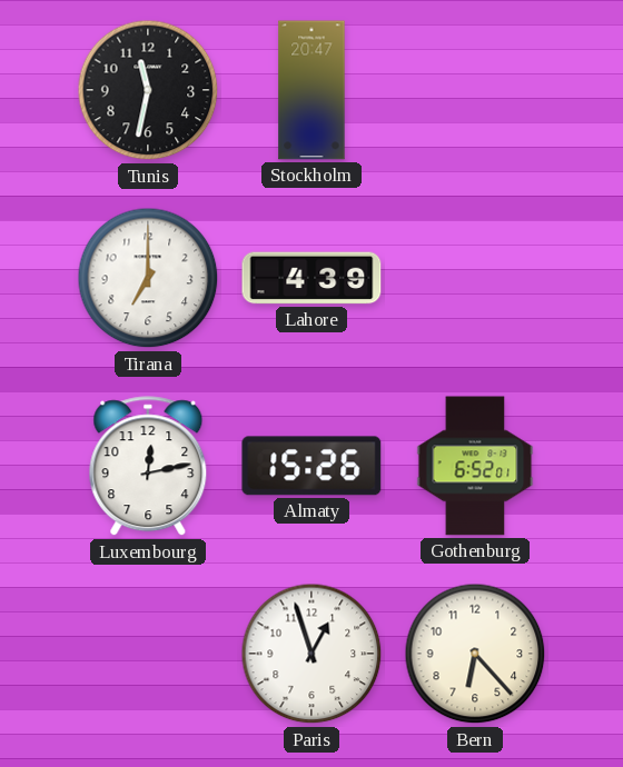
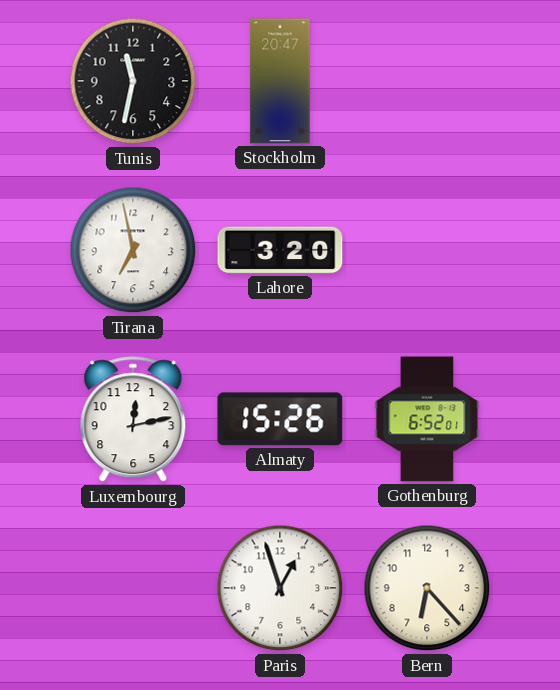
Tirana: 7:00 -> 6:58 (133, 250)
Lahore: 4:39 -> 3:20 (280, 250)
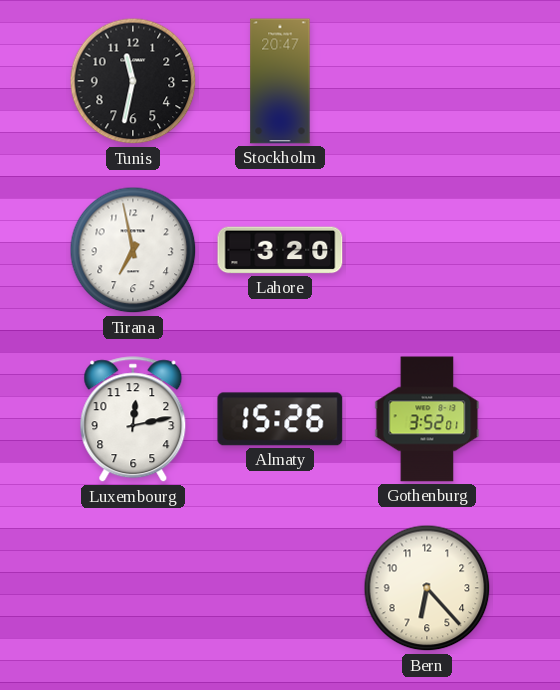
Gothenburg: 6:52 -> 3:52 (427, 419)
Paris: 12:57 -> none (280, 588)
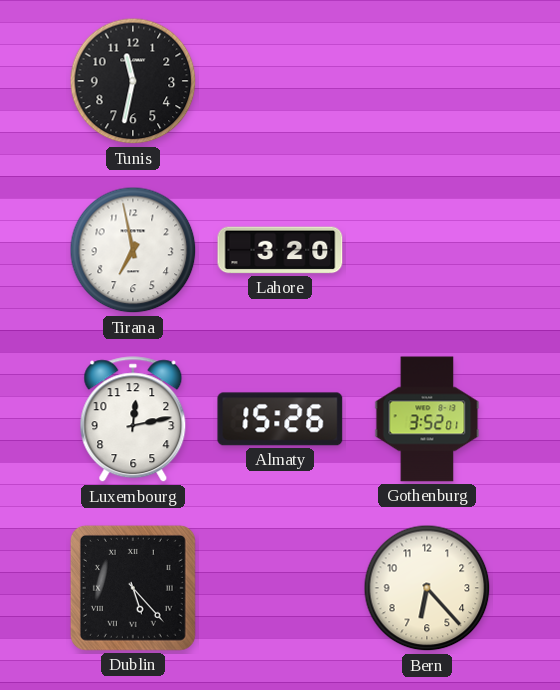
Stockholm: 20:47 -> none (280, 81)
Dublin: none -> 5:23 (133, 588)
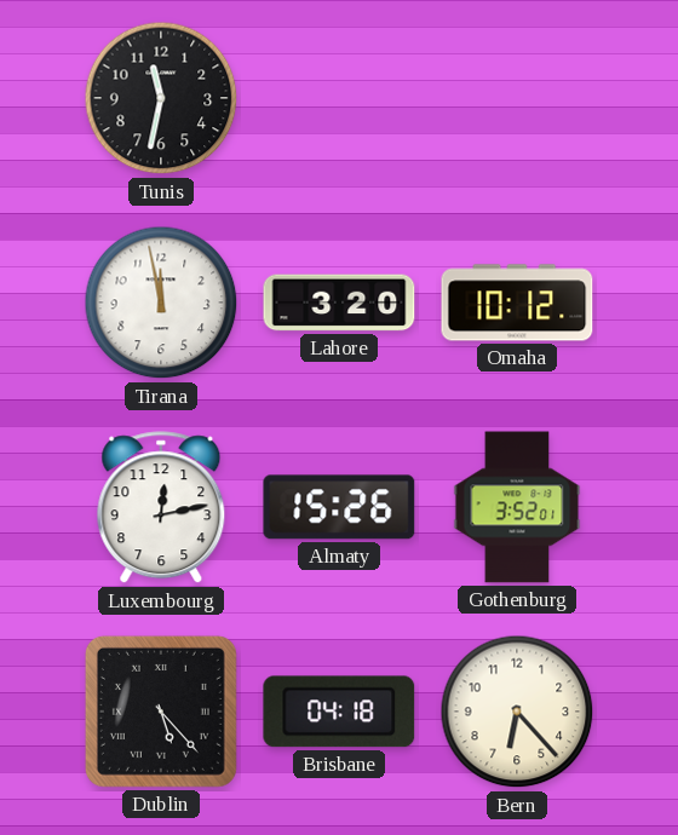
Tirana: 6:58 -> 11:58 (161, 303)
Omaha: none -> 10:12 (517, 303)
Brisbane: none -> 04:18 (339, 712)
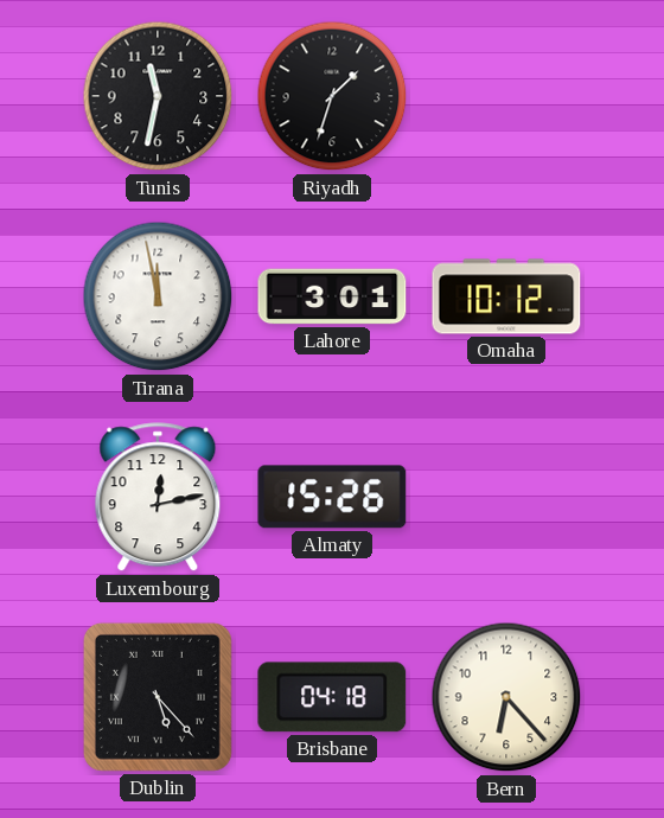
Riyadh: none -> 1:33 (332, 96)
Lahore: 3:20 -> 3:01 (332, 296)
Gothenburg: 3:52 -> none (517, 507)
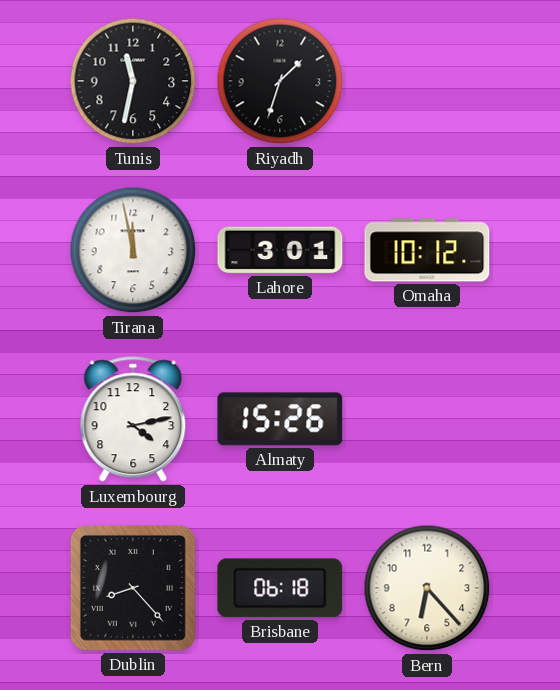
Luxembourg: 12:13 -> 4:13 (133, 420)
Dublin: 5:23 -> 8:23 (133, 588)
Brisbane: 04:18 -> 06:18 (280, 588)
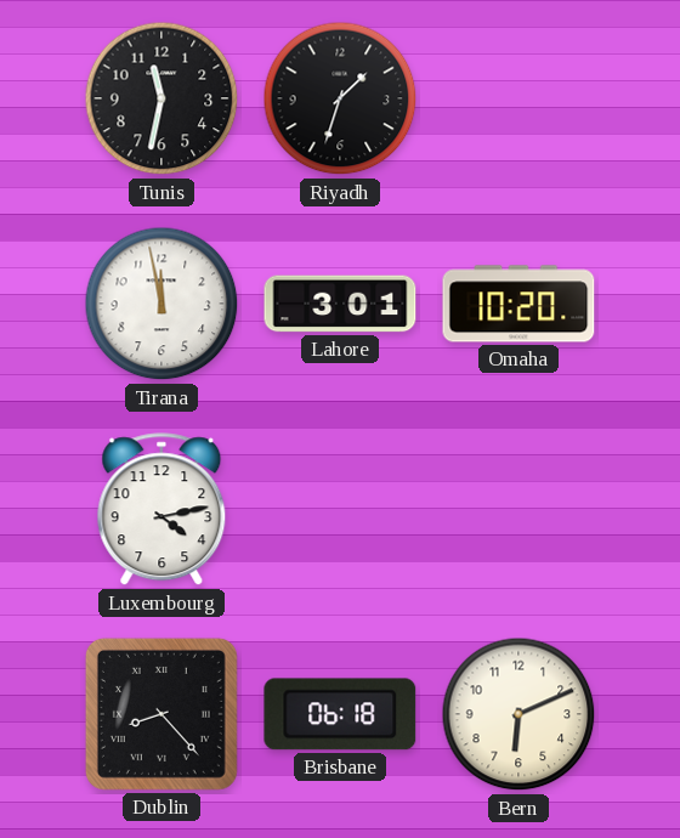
Omaha: 10:12 -> 10:20 (518, 304)
Almaty: 15:26 -> none (280, 419)
Bern: 6:23 -> 6:11 (518, 714)
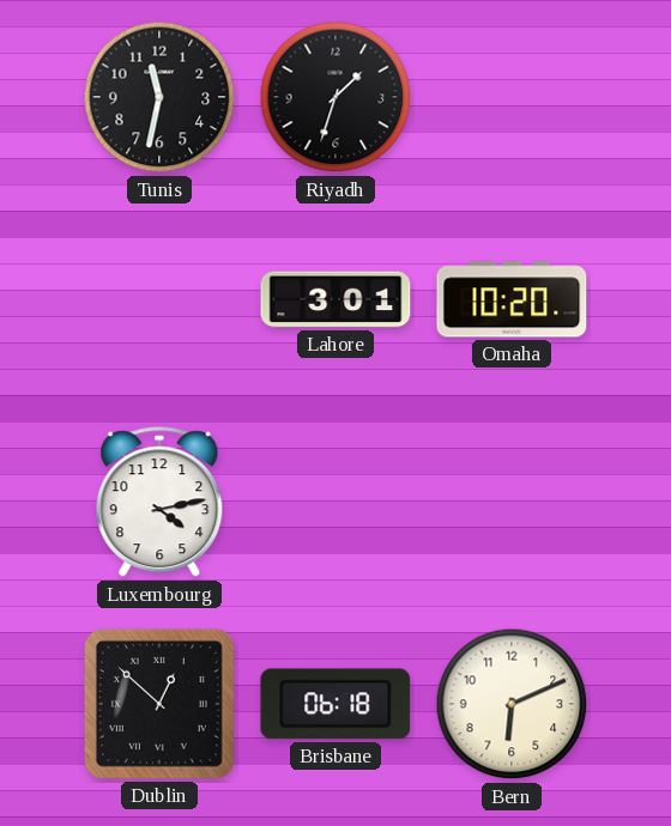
Tirana: 11:58 -> none (161, 304)
Dublin: 8:23 -> 12:52 (159, 704)
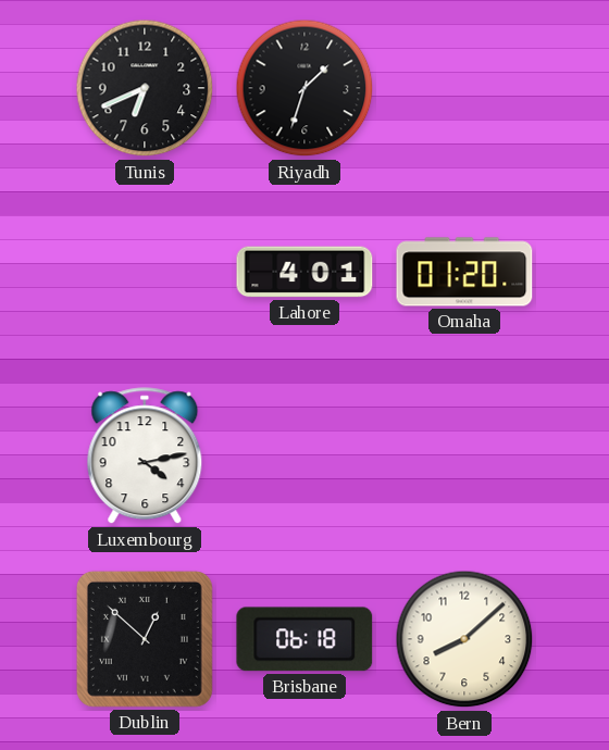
Tunis: 11:32 -> 6:41 (145, 88)
Lahore: 3:01 -> 4:01 (304, 272)
Omaha: 10:20 -> 01:20 (464, 272)
Bern: 6:11 -> 8:08 (464, 639)
